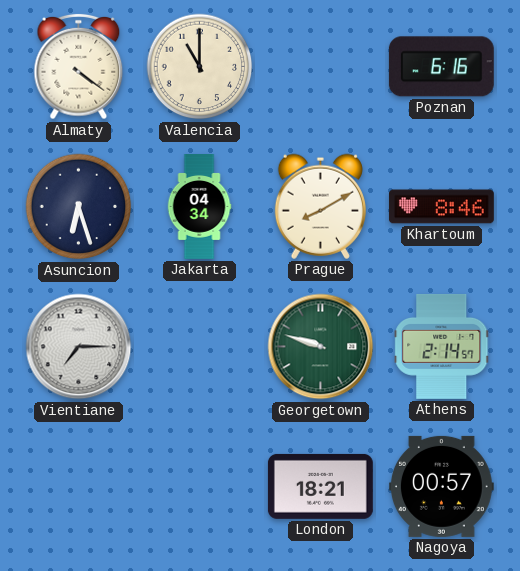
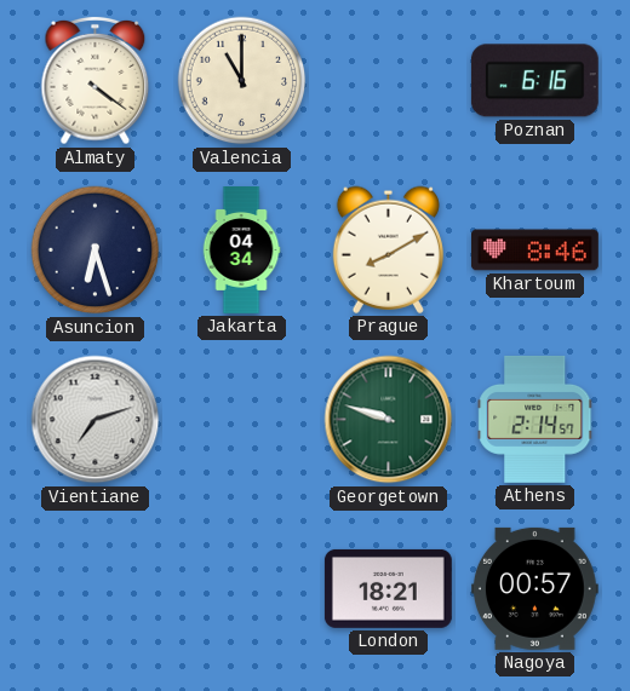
Vientiane: 7:15 -> 7:12 (96, 420)
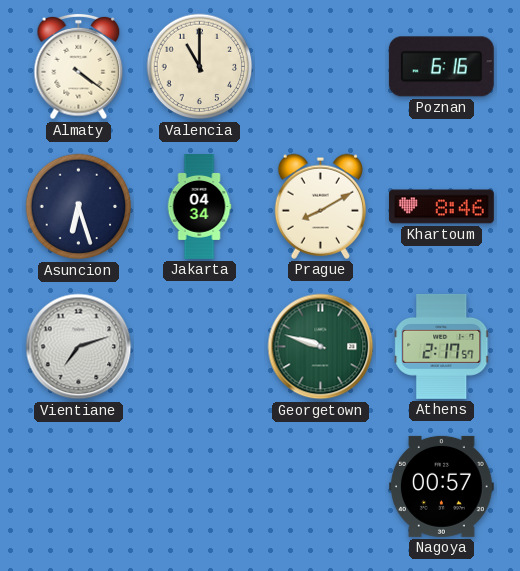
Athens: 2:14 -> 2:17 (442, 346)
London: 18:21 -> none (388, 588)
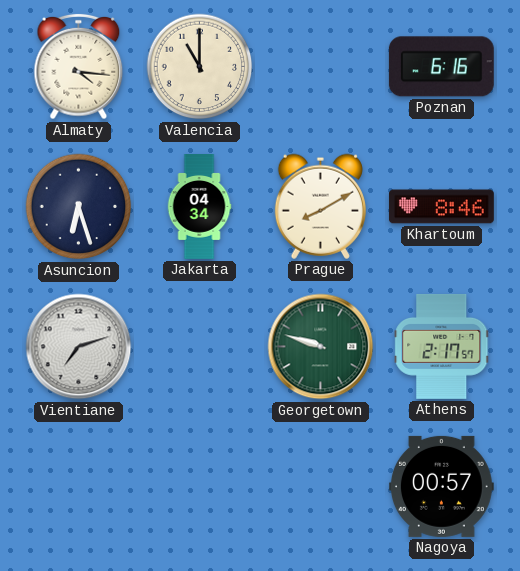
Almaty: 4:21 -> 4:16 (79, 67)
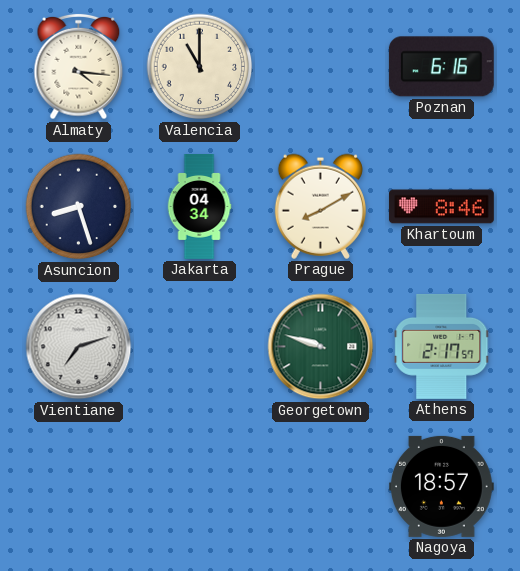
Asuncion: 6:27 -> 8:27 (79, 207)
Nagoya: 00:57 -> 18:57 (441, 486)
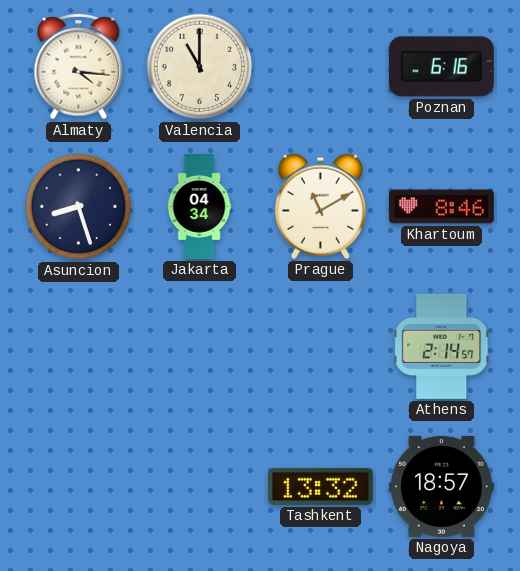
Prague: 8:10 -> 11:10 (320, 206)
Vientiane: 7:12 -> none (79, 347)
Georgetown: 9:48 -> none (321, 347)
Athens: 2:17 -> 2:14 (442, 346)
Tashkent: none -> 13:32 (320, 486)
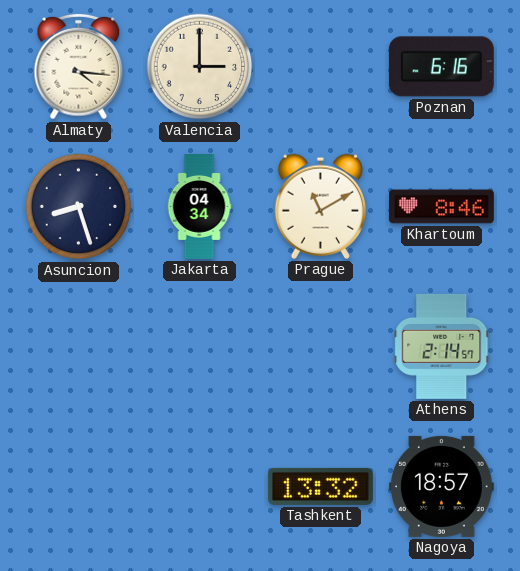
Valencia: 11:00 -> 3:00 (200, 67)
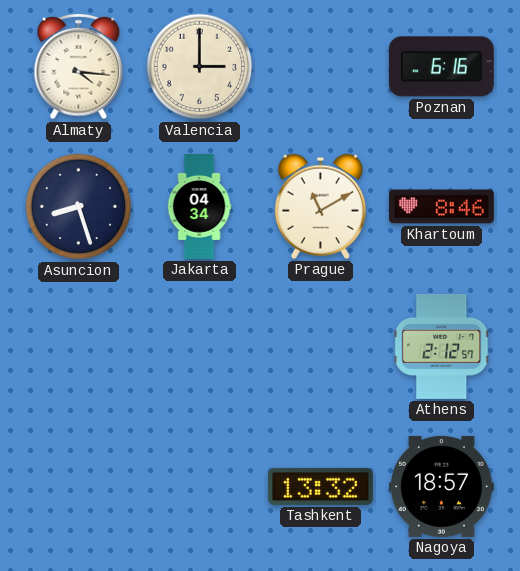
Athens: 2:14 -> 2:12 (442, 346)
